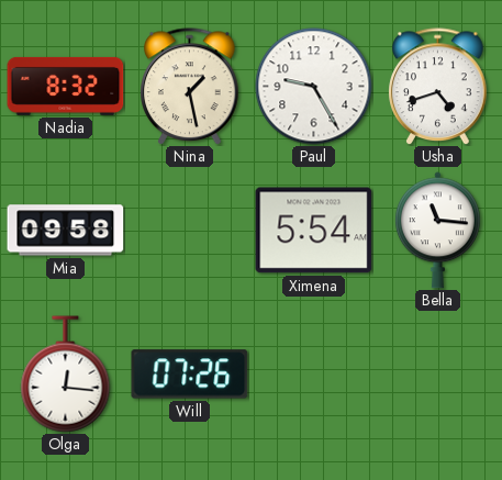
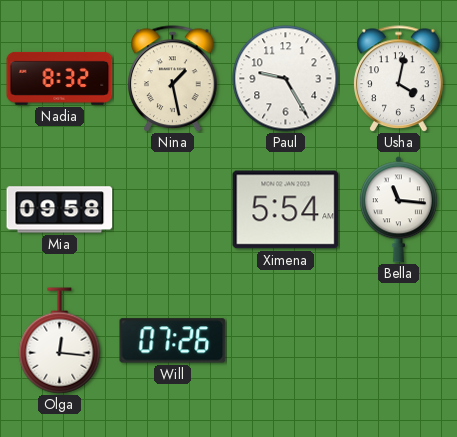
Usha: 4:42 -> 4:02 (399, 79)
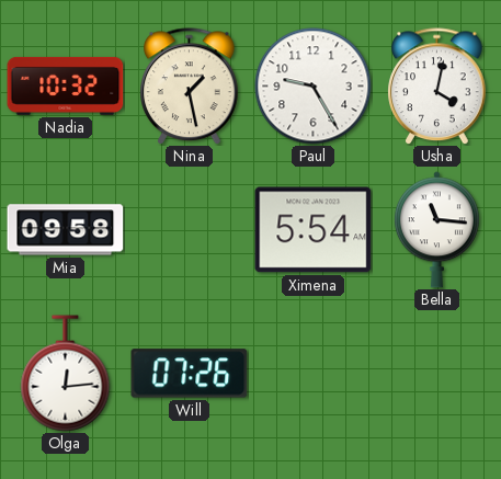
Nadia: 8:32 -> 10:32 (66, 85)
Olga: 12:16 -> 12:14 (66, 374)
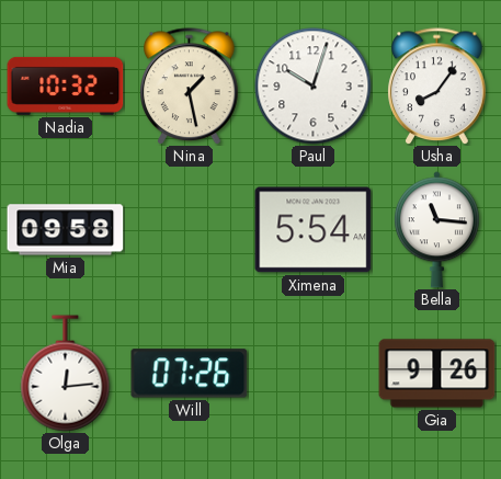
Paul: 9:25 -> 10:03 (314, 87)
Usha: 4:02 -> 8:06 (437, 87)
Gia: none -> 9:26 (437, 374)
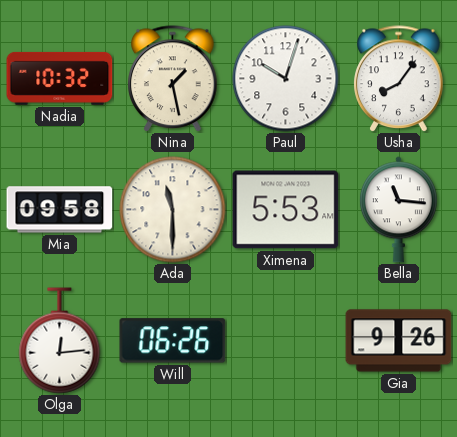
Ada: none -> 11:30 (173, 210)
Ximena: 5:54 -> 5:53 (286, 210)
Will: 07:26 -> 06:26 (173, 341)
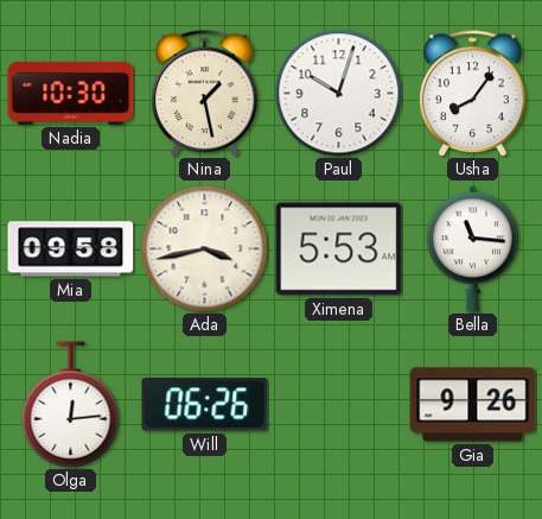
Nadia: 10:32 -> 10:30 (71, 93)
Ada: 11:30 -> 3:43 (205, 249)
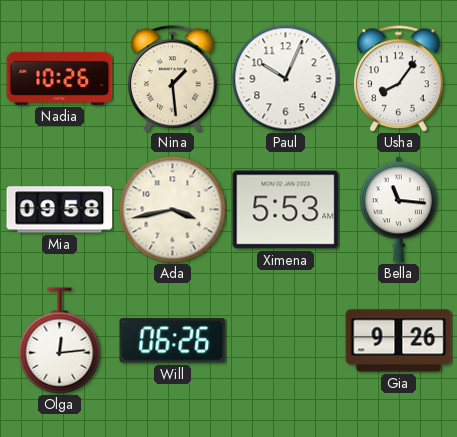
Nadia: 10:30 -> 10:26 (60, 78)
Nina: 1:28 -> 1:29 (173, 79)
Paul: 10:03 -> 10:04 (286, 79)
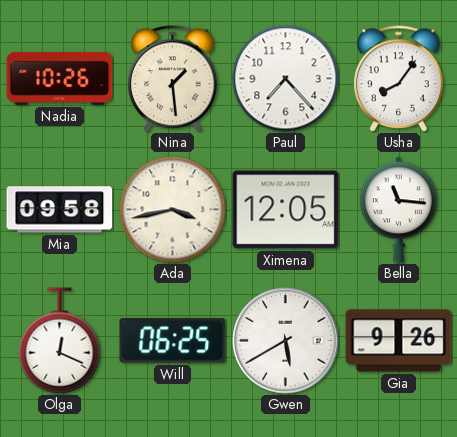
Paul: 10:04 -> 7:23 (286, 79)
Ximena: 5:53 -> 12:05 (286, 210)
Olga: 12:14 -> 12:19 (60, 341)
Will: 06:26 -> 06:25 (173, 341)
Gwen: none -> 5:40 (286, 341)
